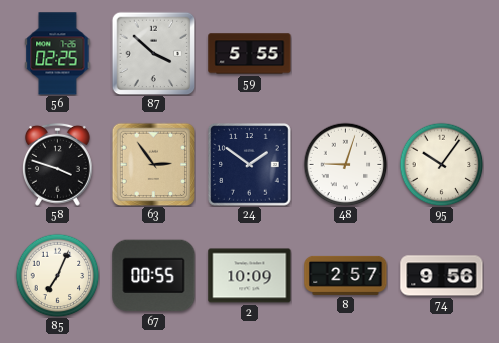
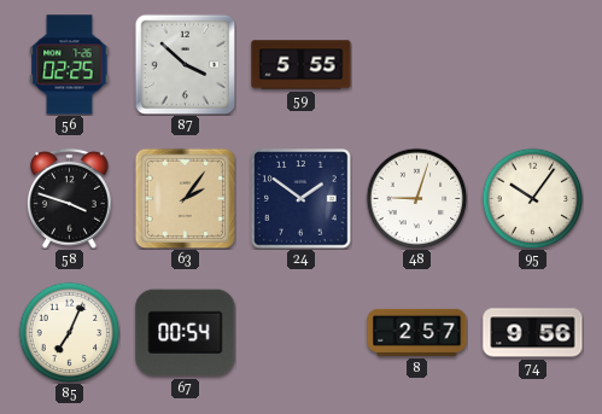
63: 2:54 -> 2:06 (185, 198)
67: 00:55 -> 00:54 (186, 333)
2: 10:09 -> none (250, 276)
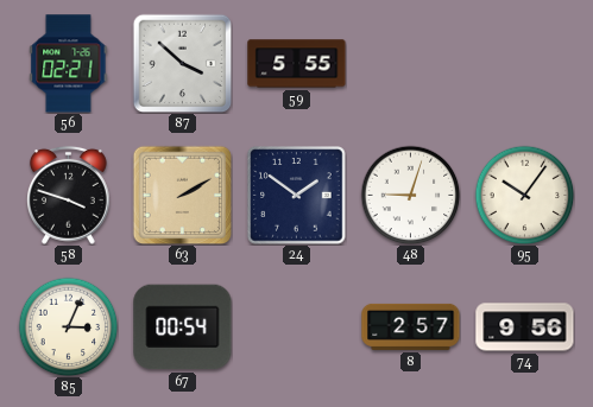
56: 02:25 -> 02:21 (69, 64)
63: 2:06 -> 2:10 (182, 195)
85: 7:04 -> 3:04 (68, 326)
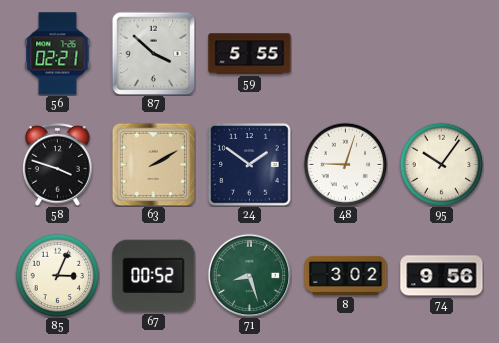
67: 00:54 -> 00:52 (154, 276)
71: none -> 8:27 (249, 275)
8: 2:57 -> 3:02 (346, 275)
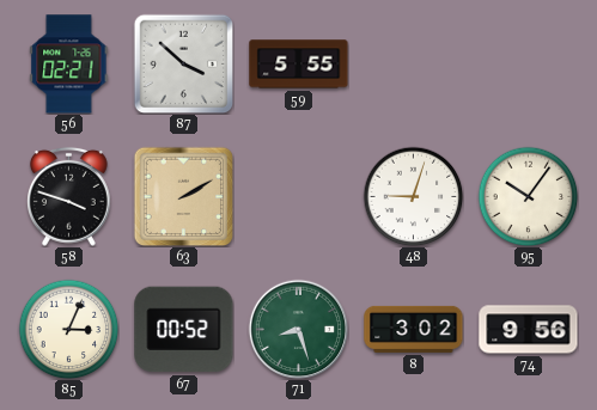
24: 1:51 -> none (250, 165)
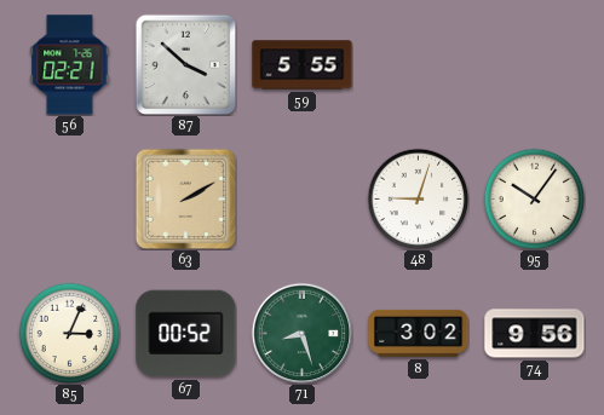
58: 3:48 -> none (68, 196)
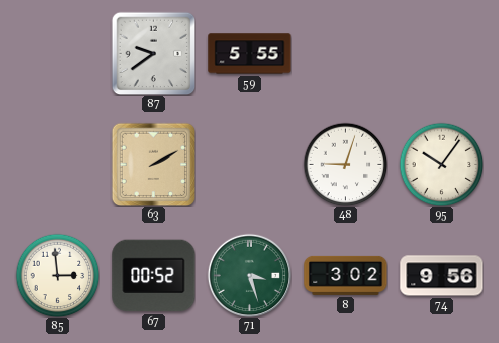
56: 02:21 -> none (70, 65)
87: 3:52 -> 9:39 (153, 53)
85: 3:04 -> 2:59 (57, 275)
71: 8:27 -> 3:27 (249, 275)
